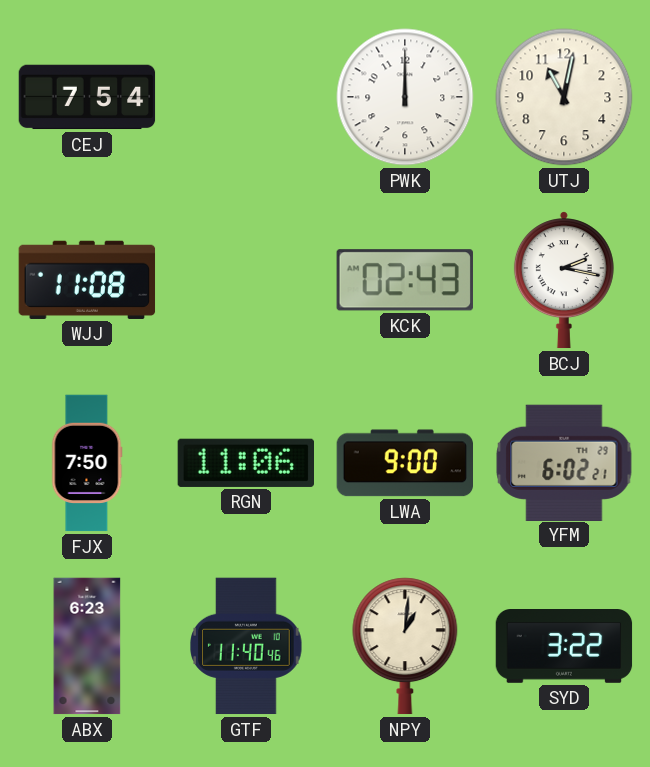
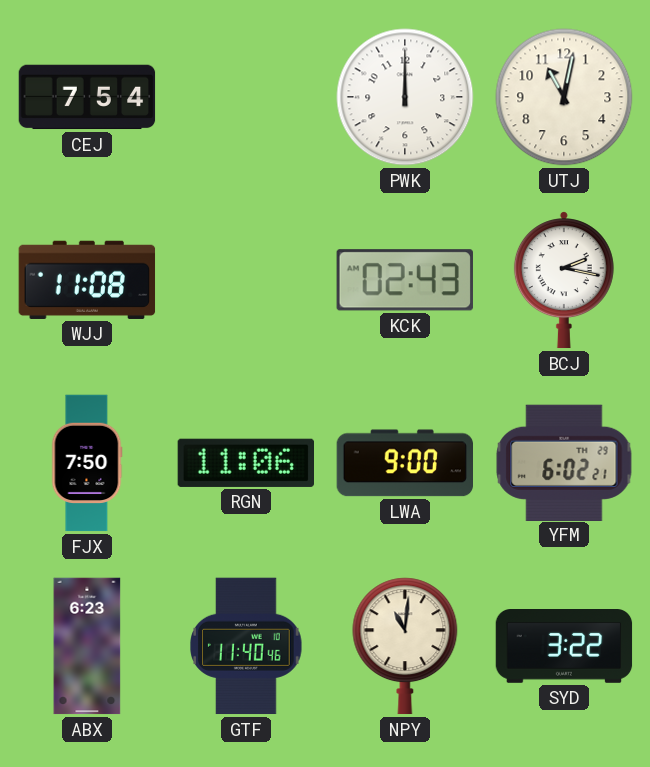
NPY: 1:01 -> 11:01 (405, 646)
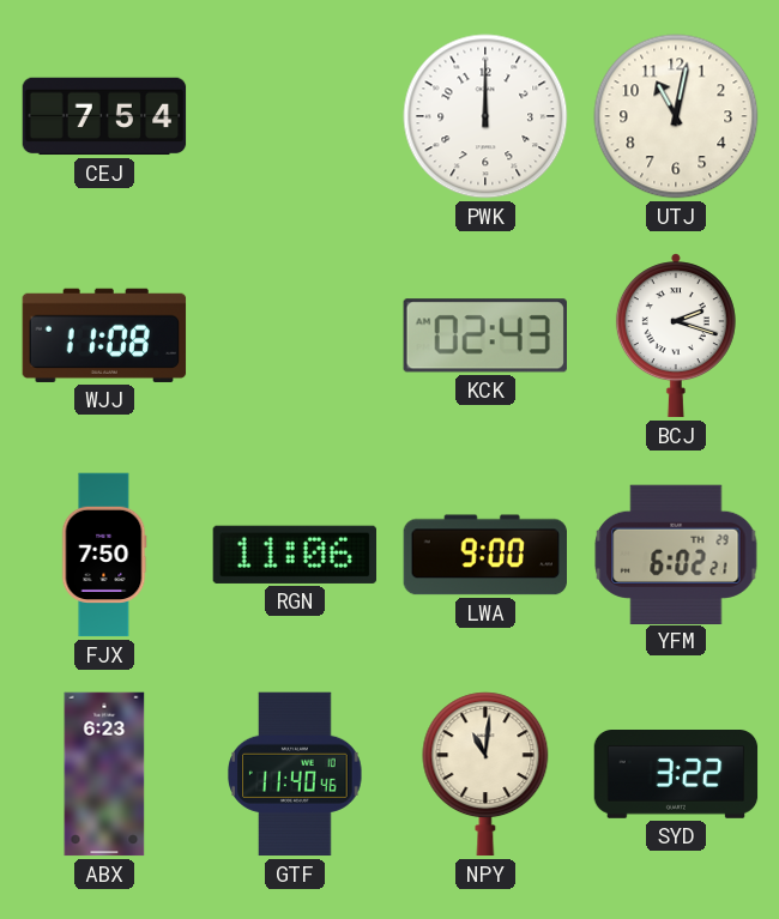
BCJ: 2:17 -> 2:18 (676, 335)
